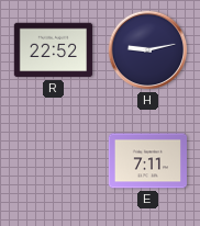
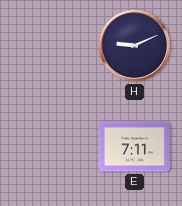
R: 22:52 -> none (54, 50)
H: 9:13 -> 9:11 (135, 46)
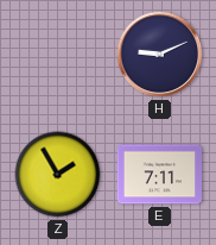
Z: none -> 1:55 (58, 175)
